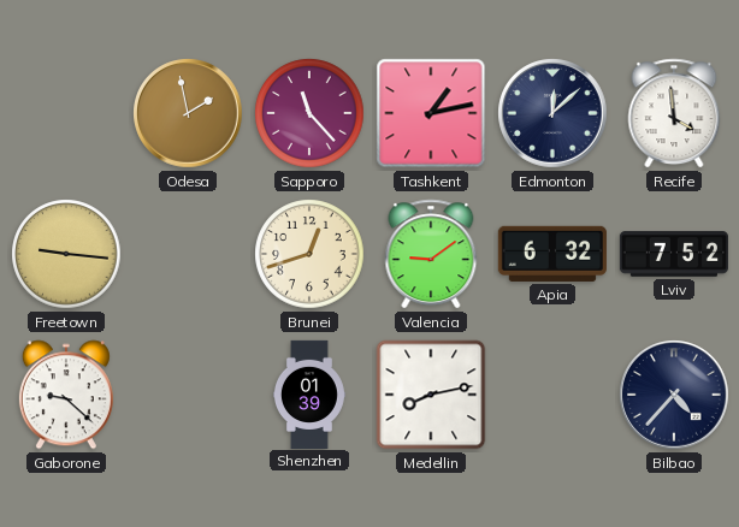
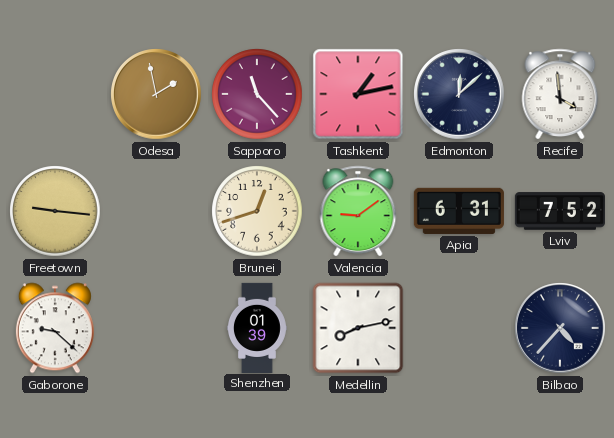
Apia: 6:32 -> 6:31 (459, 211)
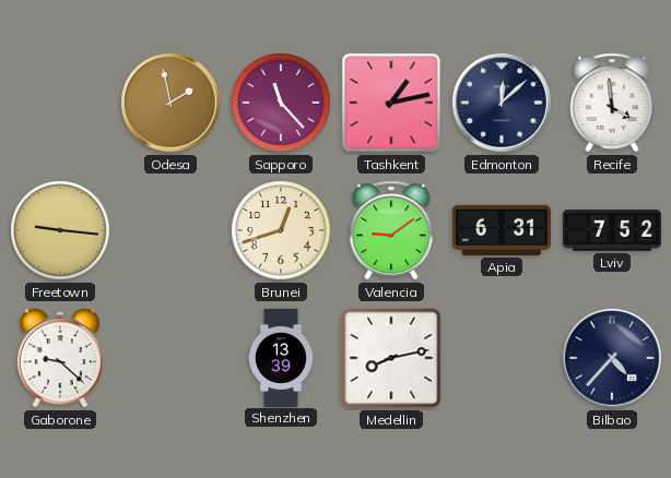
Shenzhen: 01:39 -> 13:39 (282, 357)
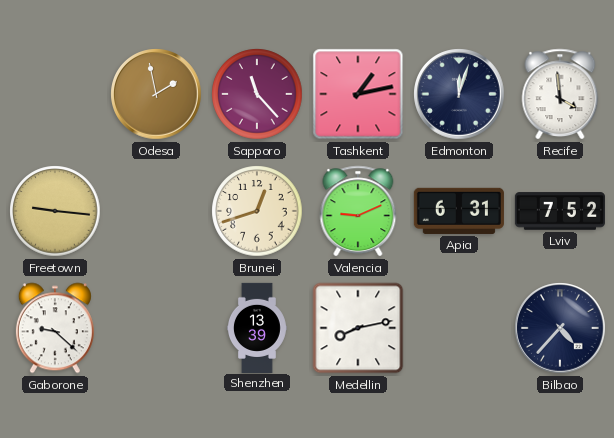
Edmonton: 12:08 -> 12:03 (459, 94)
Valencia: 9:09 -> 9:11 (358, 211)
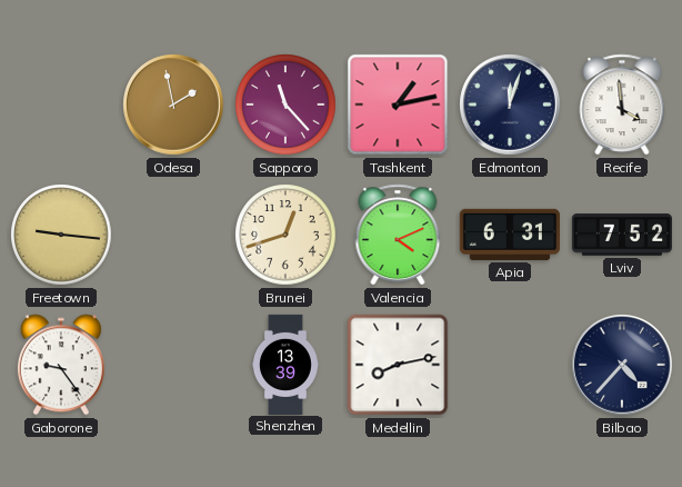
Valencia: 9:11 -> 4:11 (398, 235)
Gaborone: 9:22 -> 9:24 (61, 365)
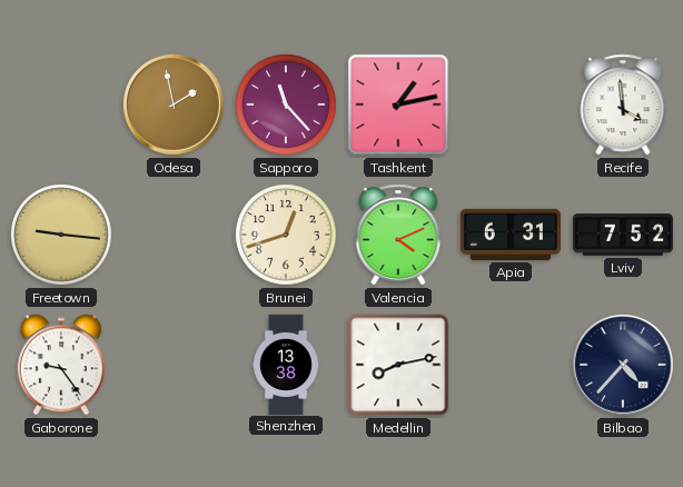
Edmonton: 12:03 -> none (510, 105)
Shenzhen: 13:39 -> 13:38 (287, 364)
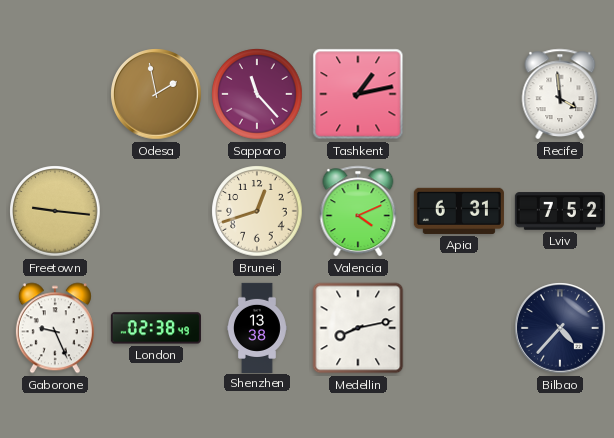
Gaborone: 9:24 -> 9:26 (55, 328)
London: none -> 02:38 (156, 328)
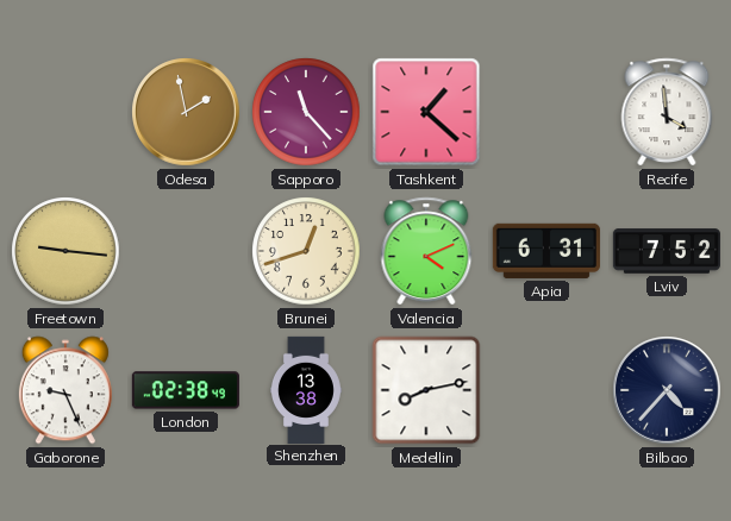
Tashkent: 1:13 -> 1:22 (426, 112)
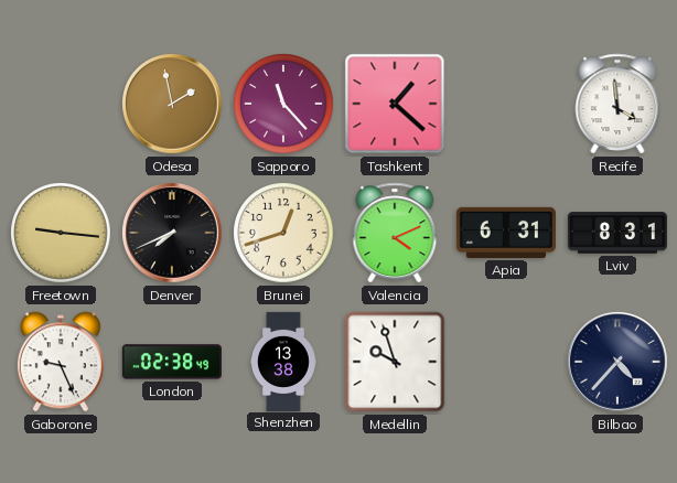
Denver: none -> 7:41 (172, 233)
Lviv: 7:52 -> 8:31 (617, 233)
Medellin: 8:13 -> 9:57 (395, 362)
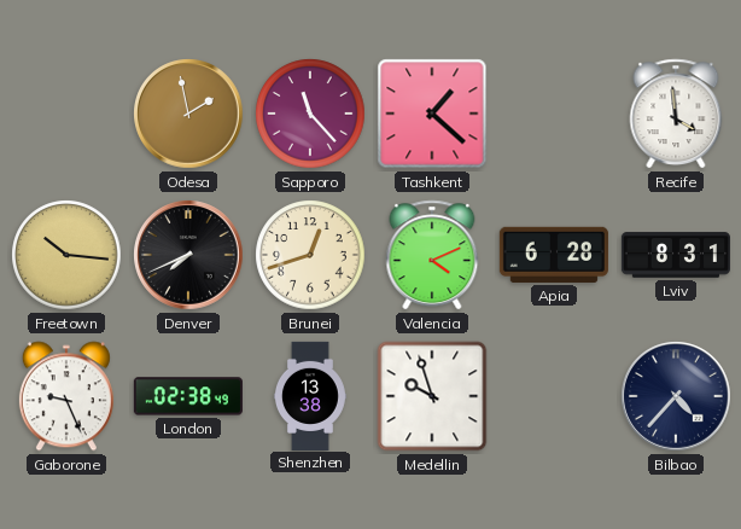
Freetown: 9:16 -> 10:16 (66, 255)
Apia: 6:31 -> 6:28 (554, 255)
